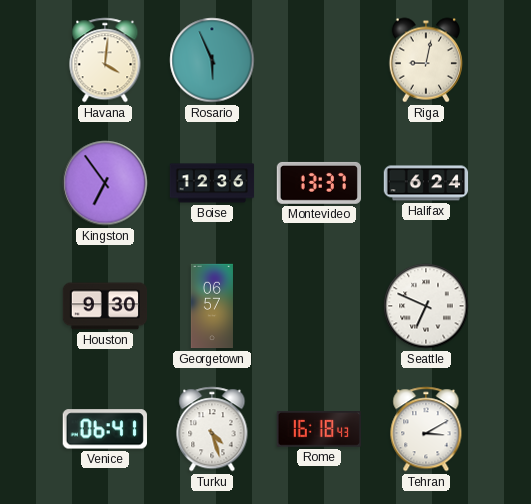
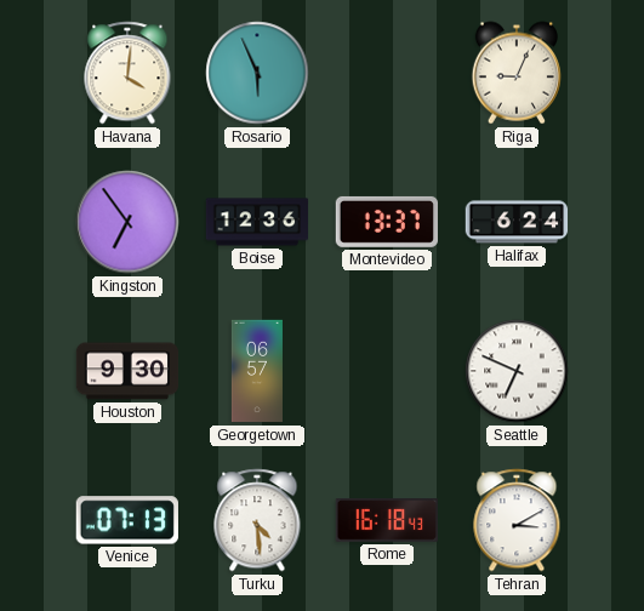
Riga: 9:02 -> 9:04 (515, 73)
Venice: 06:41 -> 07:13 (127, 520)
Turku: 4:27 -> 4:29 (257, 520)
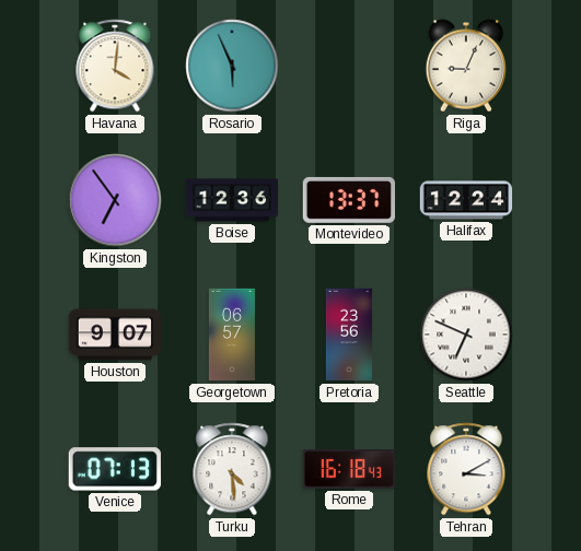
Halifax: 6:24 -> 12:24 (466, 200)
Houston: 9:30 -> 9:07 (115, 335)
Pretoria: none -> 23:56 (349, 335)
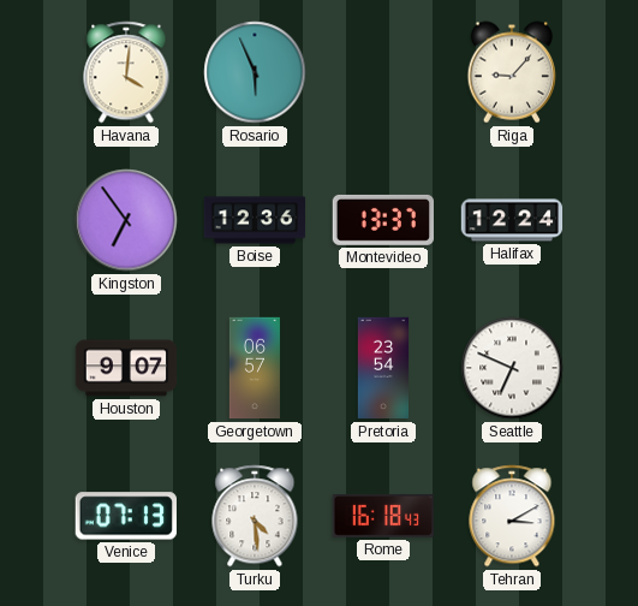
Riga: 9:04 -> 9:07 (511, 72)
Pretoria: 23:56 -> 23:54 (383, 368)
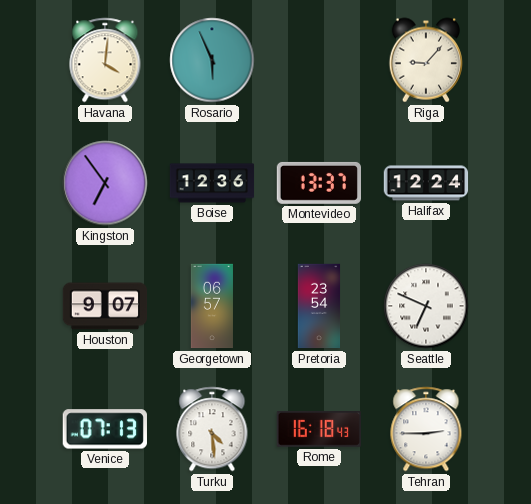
Tehran: 3:10 -> 2:45 (426, 429)
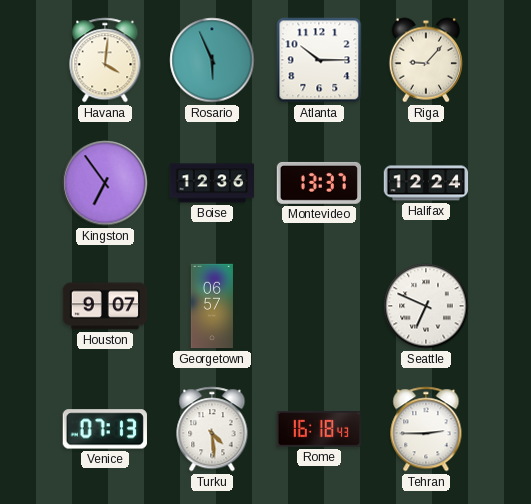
Atlanta: none -> 10:15 (319, 60)
Pretoria: 23:54 -> none (319, 306)
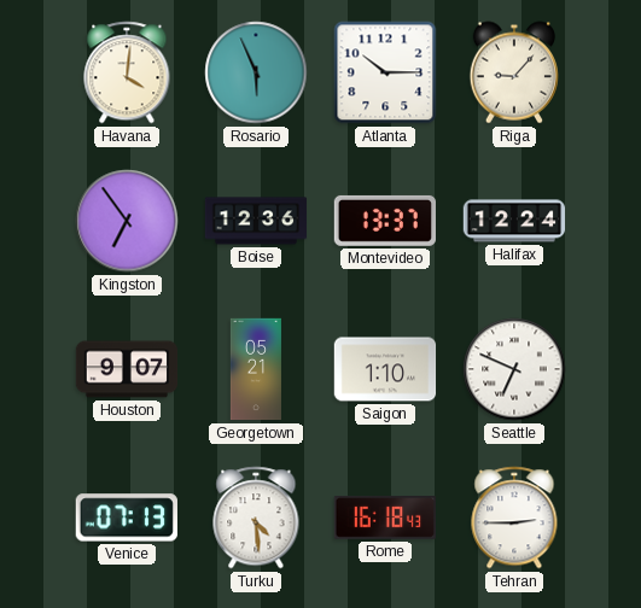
Georgetown: 06:57 -> 05:21 (255, 369)
Saigon: none -> 1:10 (385, 369)
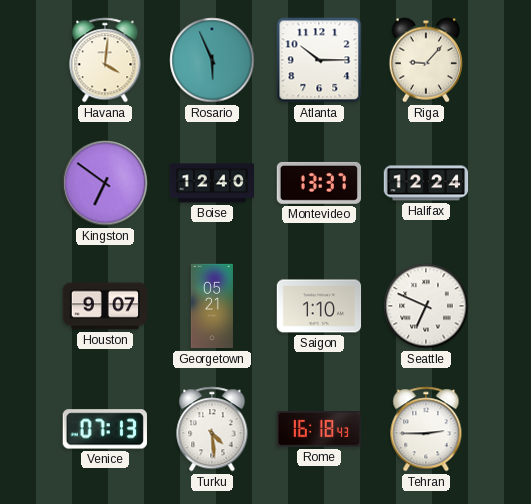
Kingston: 6:54 -> 6:51 (105, 183)
Boise: 12:36 -> 12:40 (212, 183)
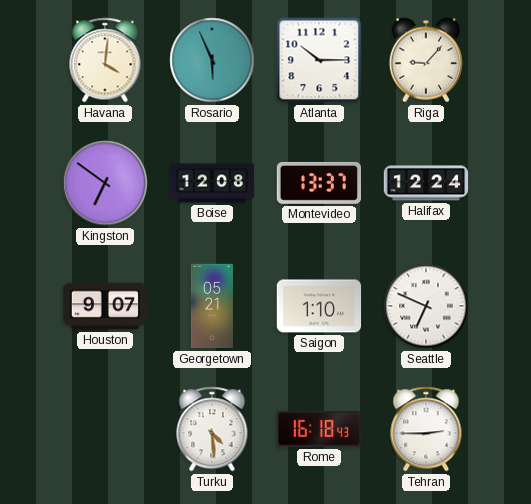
Boise: 12:40 -> 12:08 (212, 183)
Venice: 07:13 -> none (105, 429)
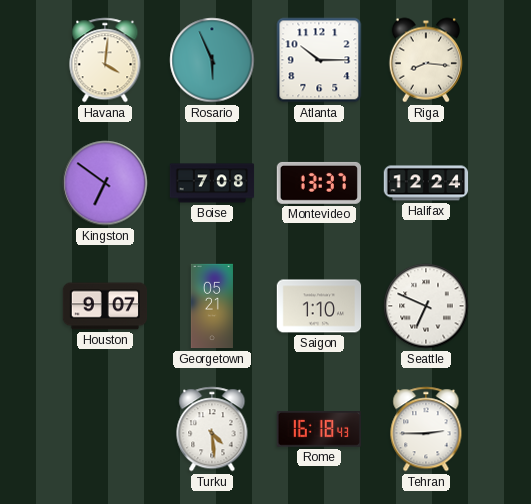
Riga: 9:07 -> 8:16 (425, 60)
Boise: 12:08 -> 7:08 (212, 183)
